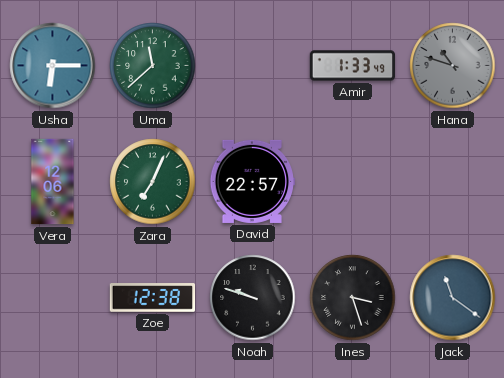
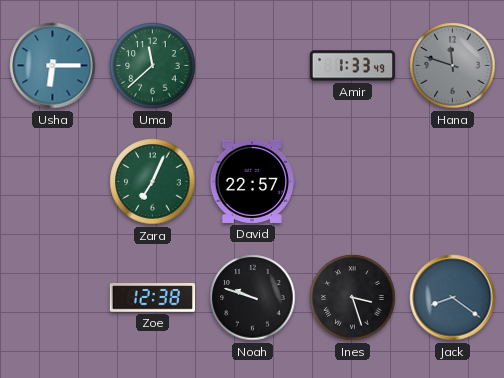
Hana: 10:48 -> 11:48 (453, 66)
Vera: 12:06 -> none (53, 182)
Jack: 11:21 -> 8:21 (453, 298)
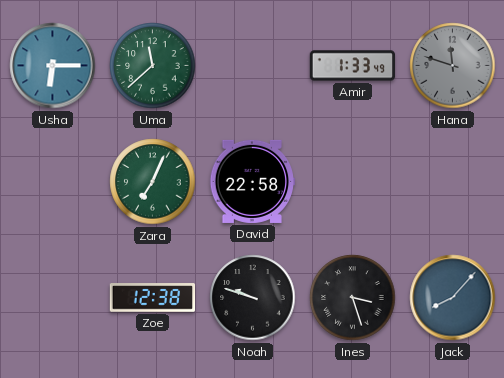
David: 22:57 -> 22:58 (252, 181)
Jack: 8:21 -> 8:07 (453, 298)
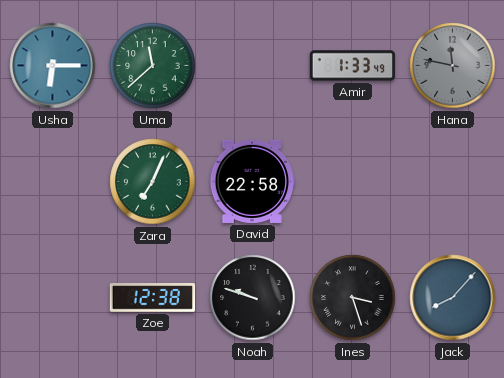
Hana: 11:48 -> 11:47 (453, 66)
